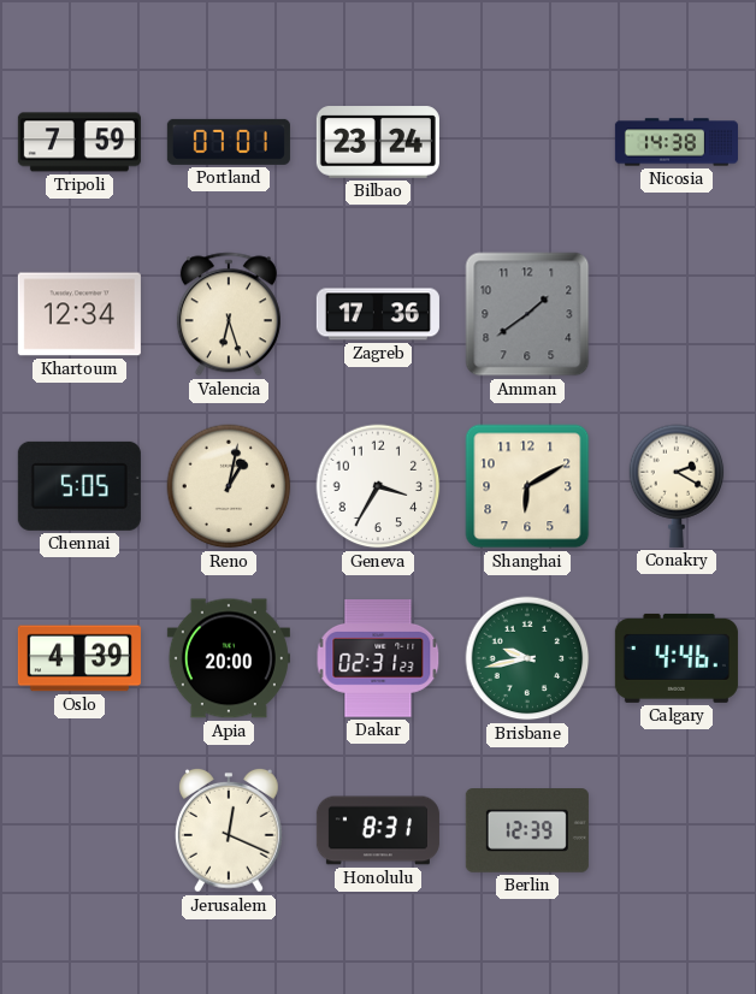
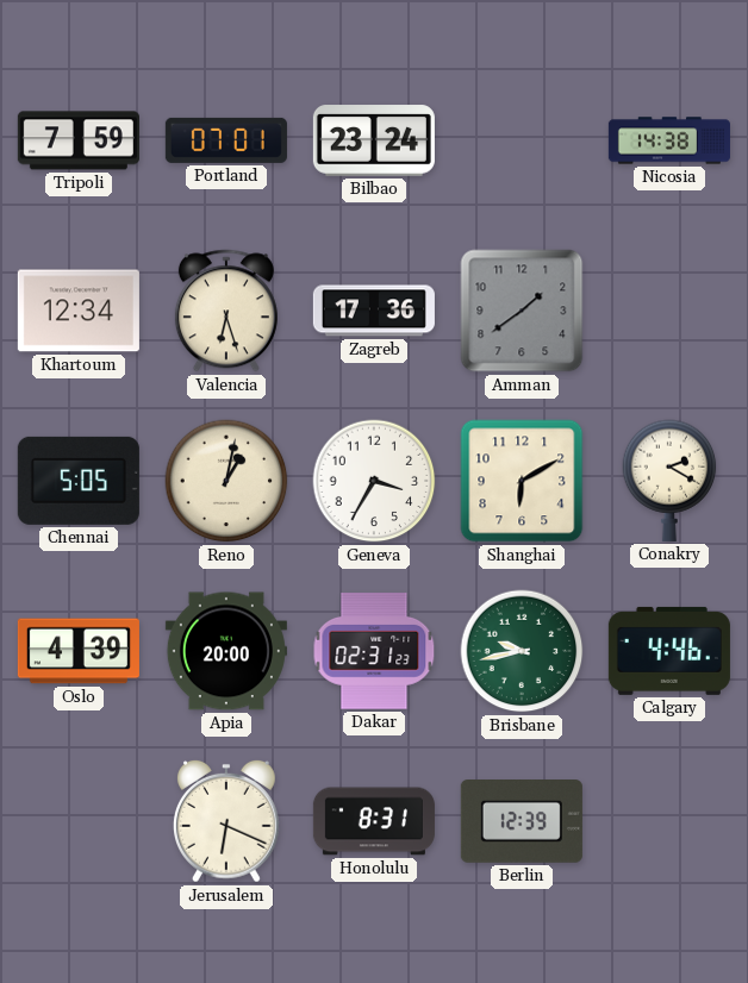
Jerusalem: 12:19 -> 6:19 (226, 821)
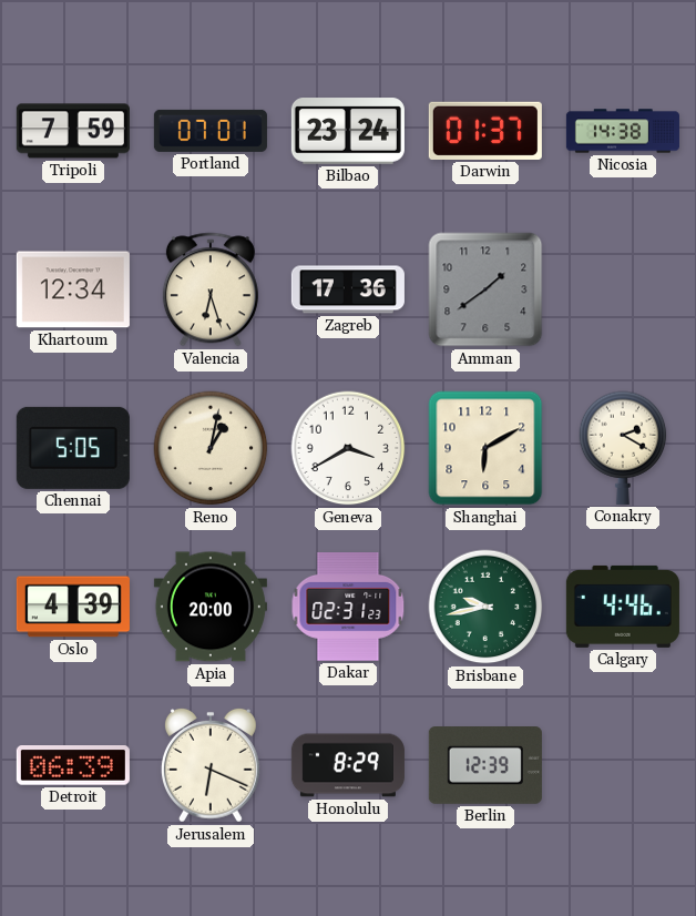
Darwin: none -> 01:37 (485, 131)
Geneva: 3:35 -> 3:40 (348, 448)
Detroit: none -> 06:39 (73, 765)
Honolulu: 8:31 -> 8:29 (348, 765)
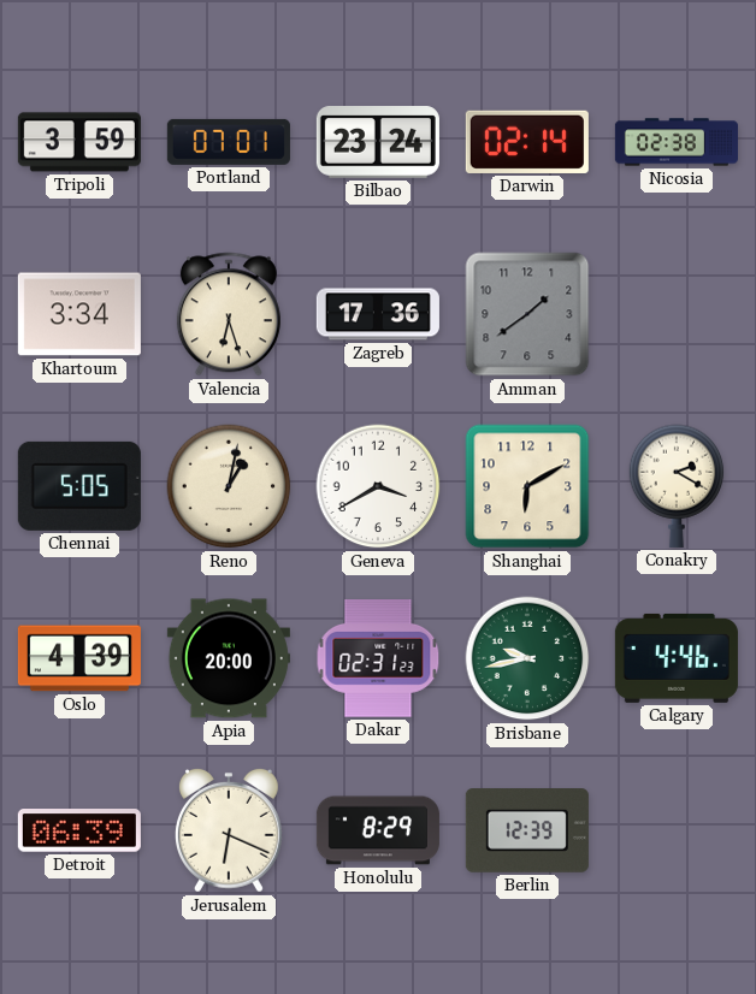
Tripoli: 7:59 -> 3:59 (79, 142)
Darwin: 01:37 -> 02:14 (527, 142)
Nicosia: 14:38 -> 02:38 (677, 142)
Khartoum: 12:34 -> 3:34 (79, 314)
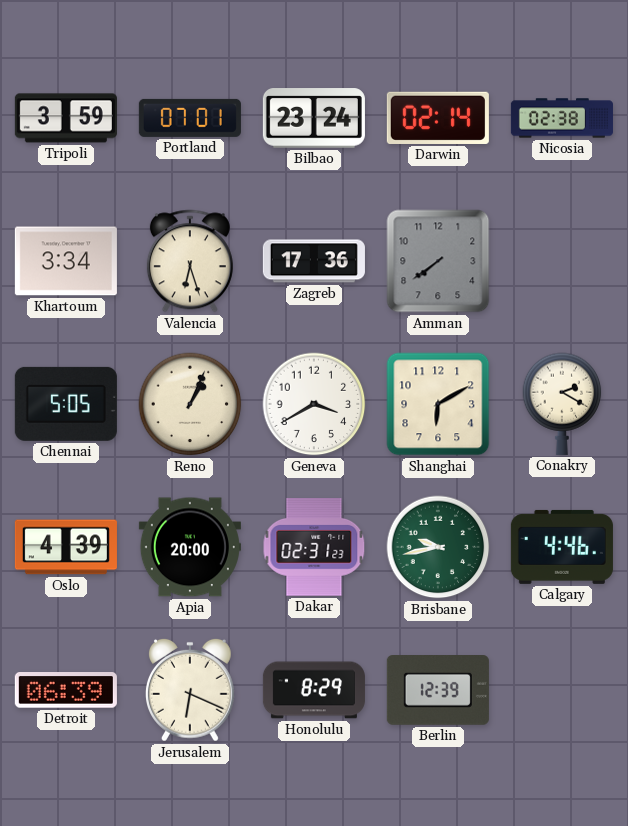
Amman: 1:39 -> 7:39 (438, 261)
Reno: 1:02 -> 1:04 (190, 404)
